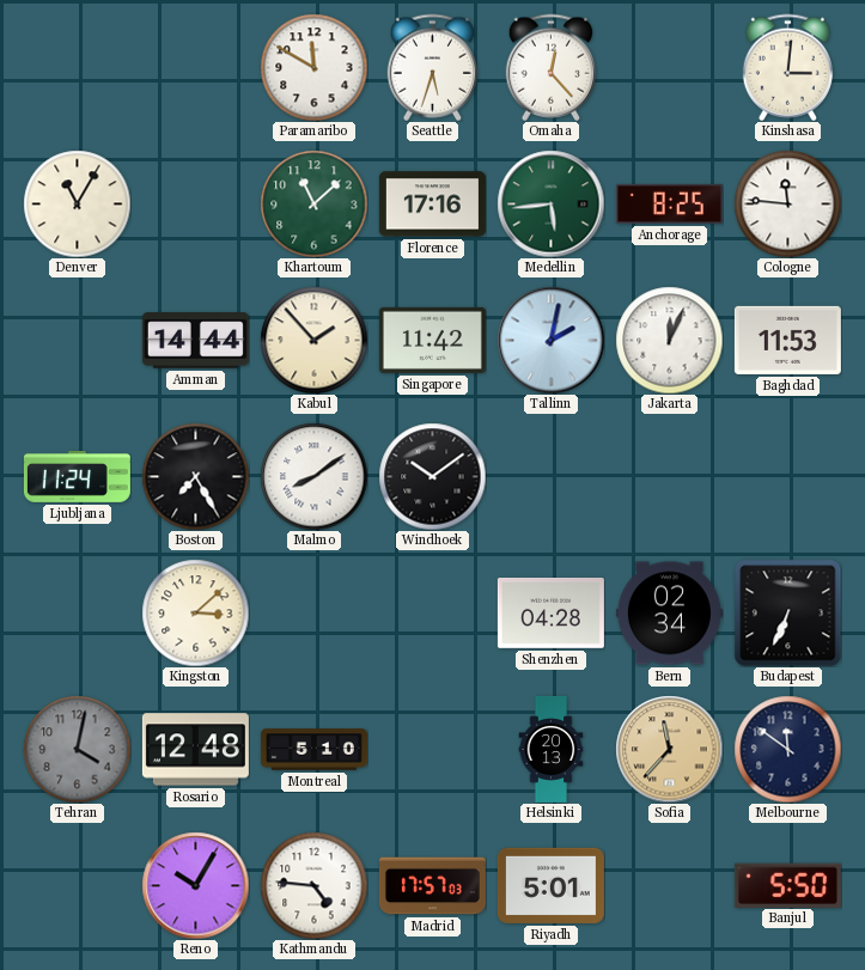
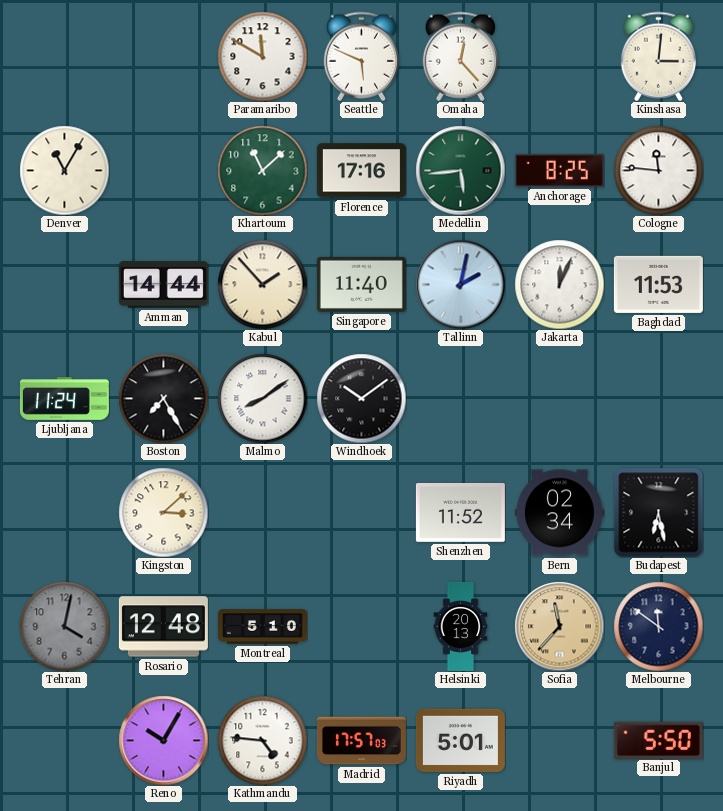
Seattle: 5:33 -> 5:49 (361, 56)
Singapore: 11:42 -> 11:40 (361, 284)
Shenzhen: 04:28 -> 11:52 (460, 513)
Budapest: 6:34 -> 6:28 (658, 512)
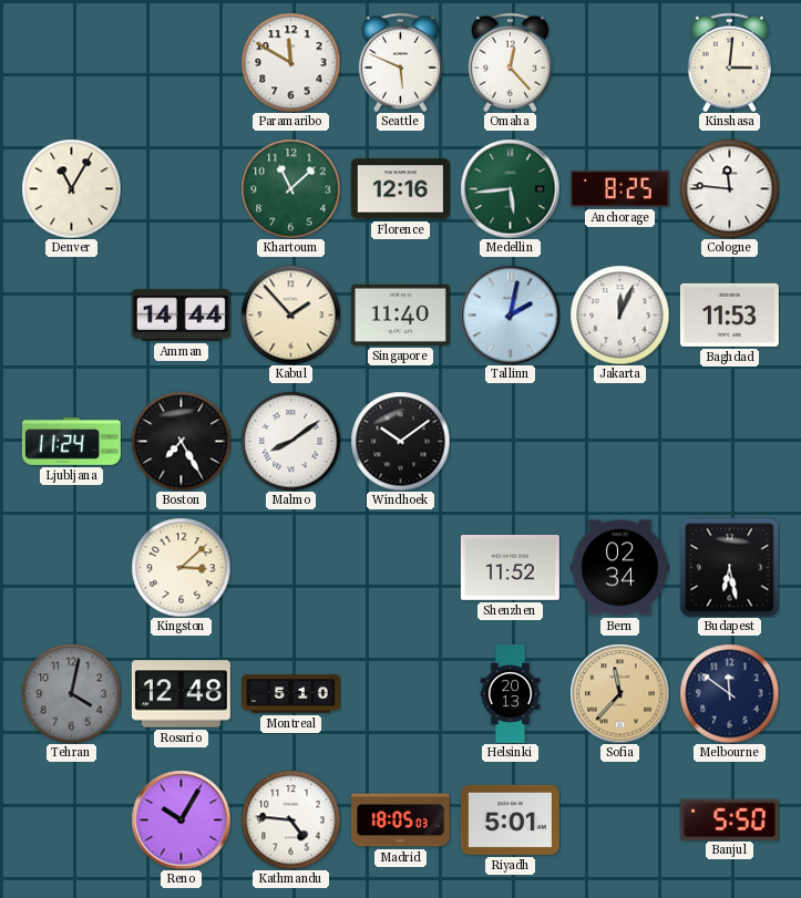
Florence: 17:16 -> 12:16 (400, 189)
Madrid: 17:57 -> 18:05 (400, 820)
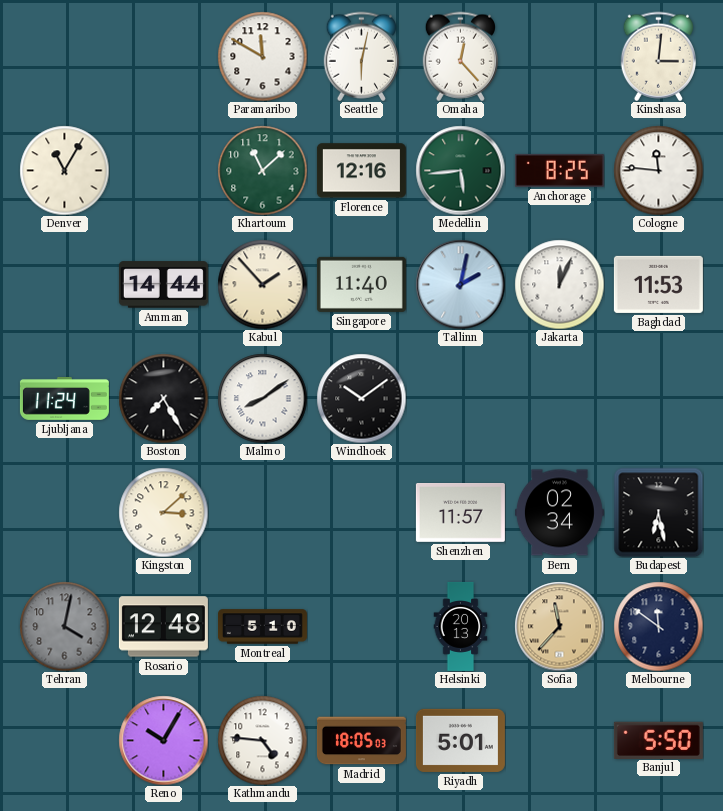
Seattle: 5:49 -> 6:02 (361, 56)
Shenzhen: 11:52 -> 11:57 (460, 513)
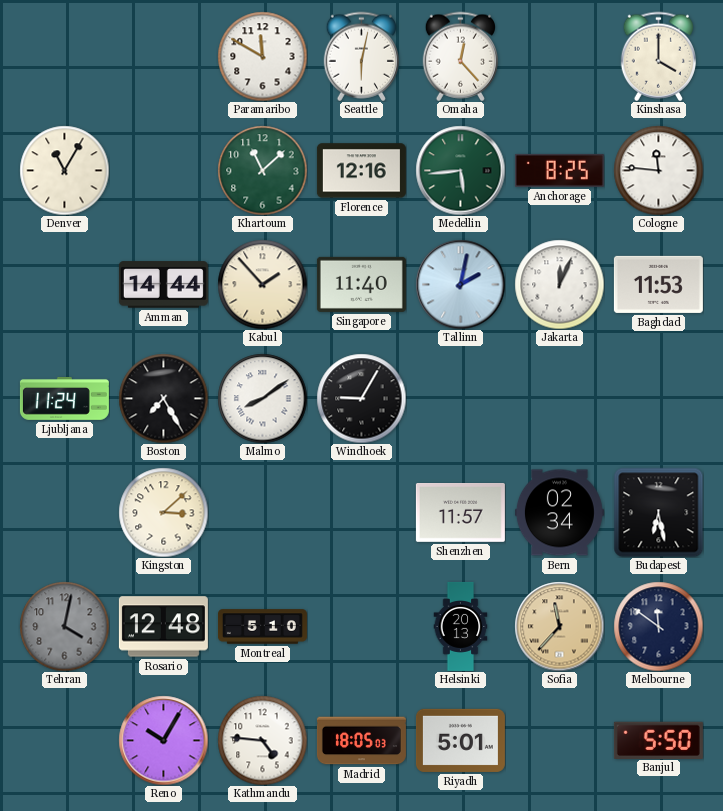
Kinshasa: 3:01 -> 4:00 (658, 56)
Windhoek: 10:09 -> 9:05 (361, 398)
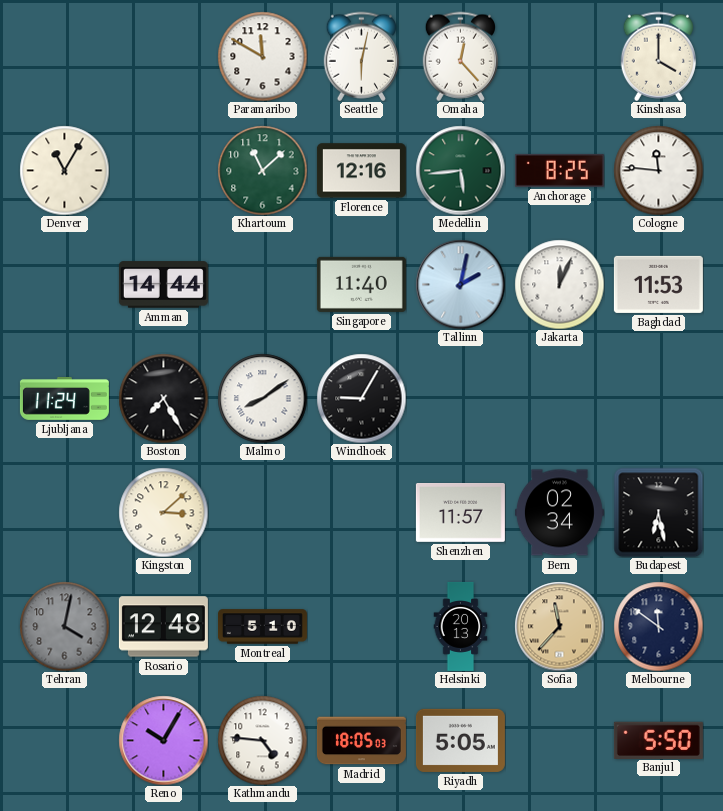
Kabul: 1:53 -> none (262, 284)
Riyadh: 5:01 -> 5:05 (460, 740)
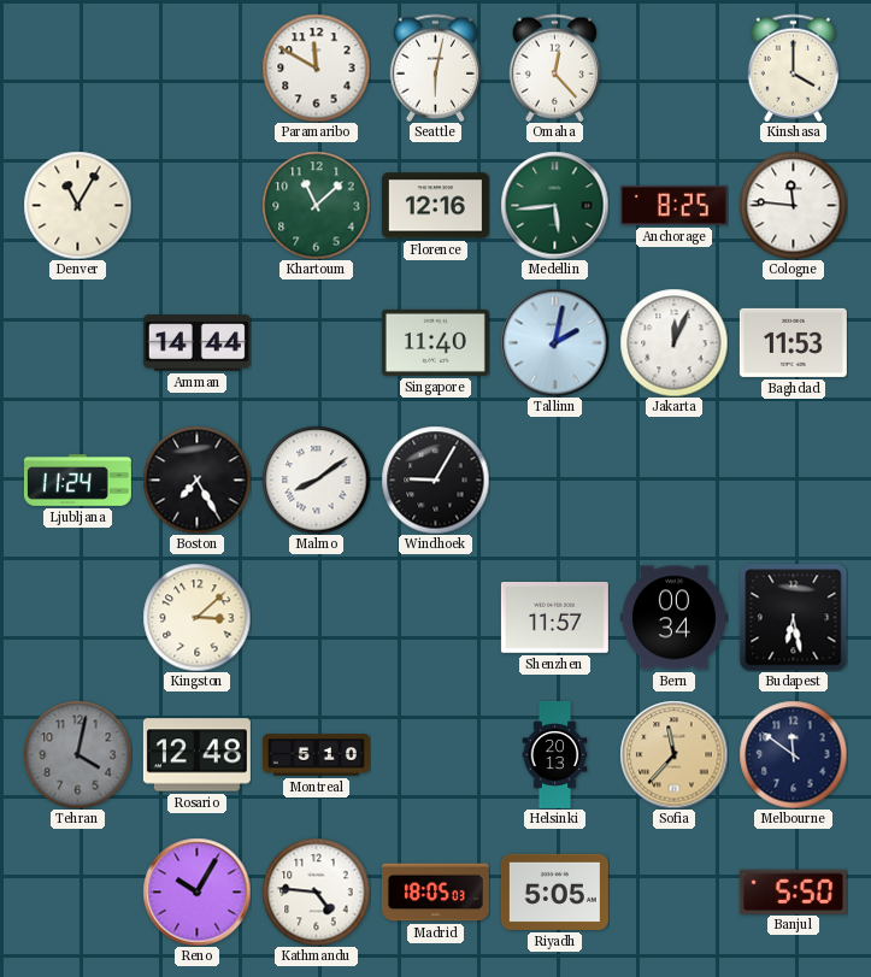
Bern: 02:34 -> 00:34 (673, 618)
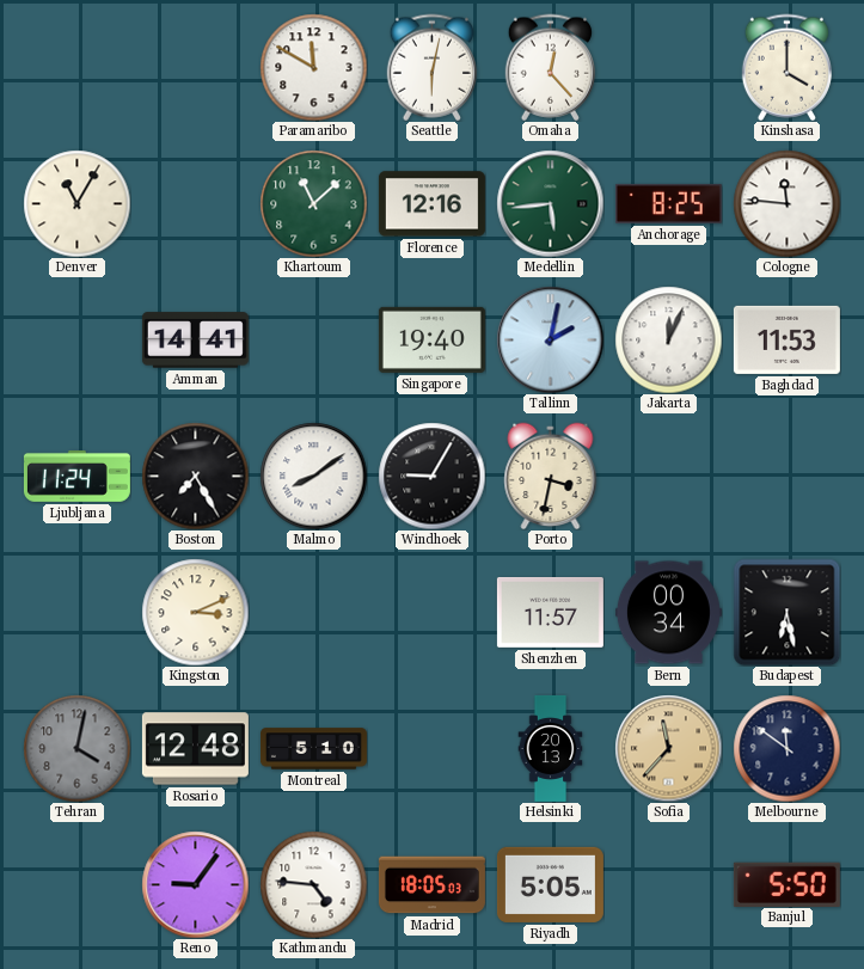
Amman: 14:44 -> 14:41 (195, 341)
Singapore: 11:40 -> 19:40 (431, 339)
Porto: none -> 3:32 (551, 476)
Kingston: 3:08 -> 3:11 (195, 612)
Reno: 10:05 -> 9:06 (195, 884)
